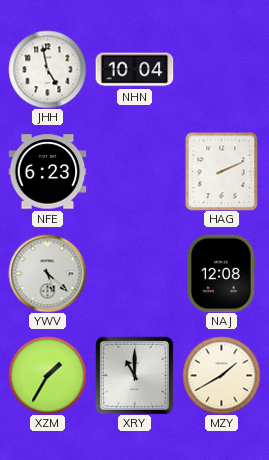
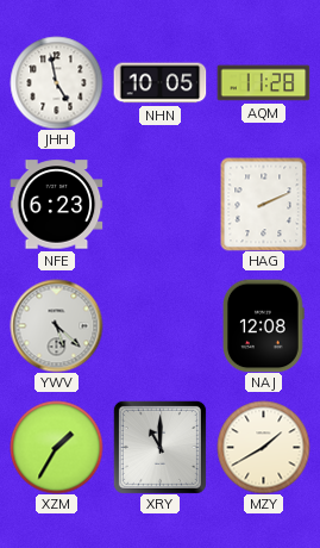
NHN: 10:04 -> 10:05 (159, 83)
AQM: none -> 11:28 (263, 83)
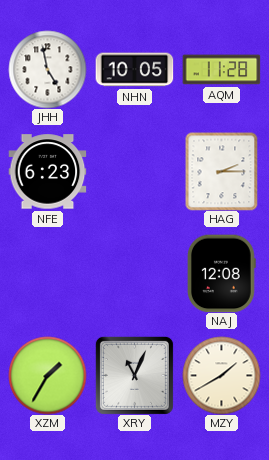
HAG: 2:11 -> 2:15 (222, 171)
YWV: 5:22 -> none (56, 325)
XRY: 11:00 -> 11:04 (134, 375)
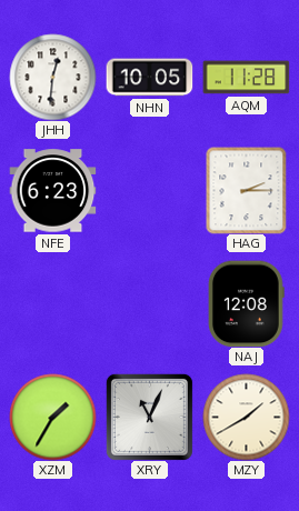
JHH: 4:58 -> 12:31 (52, 77)
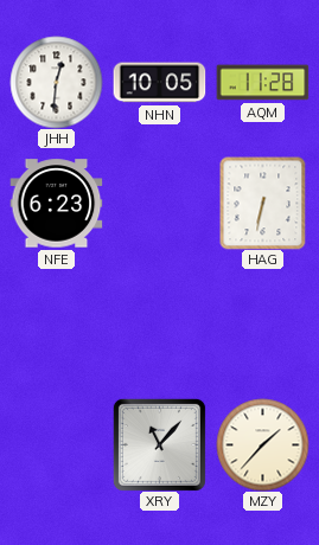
HAG: 2:15 -> 6:32 (263, 203)
NAJ: 12:08 -> none (246, 303)
XZM: 1:35 -> none (52, 417)
XRY: 11:04 -> 11:07 (159, 444)
MZY: 1:40 -> 1:37 (262, 444)
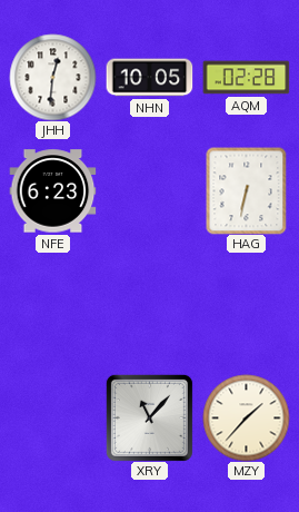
AQM: 11:28 -> 02:28 (246, 78)
